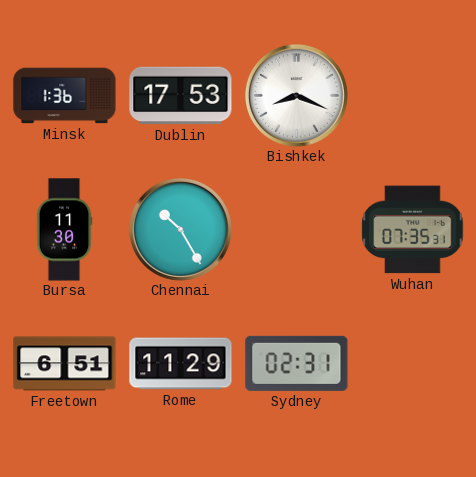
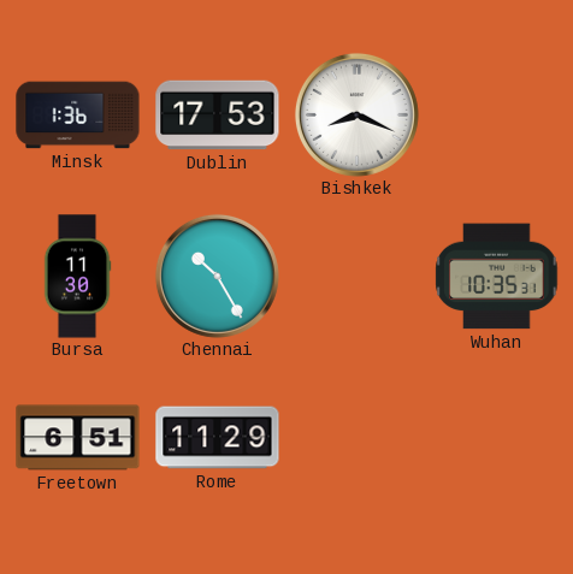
Wuhan: 07:35 -> 10:35 (497, 277)
Sydney: 02:31 -> none (297, 363)
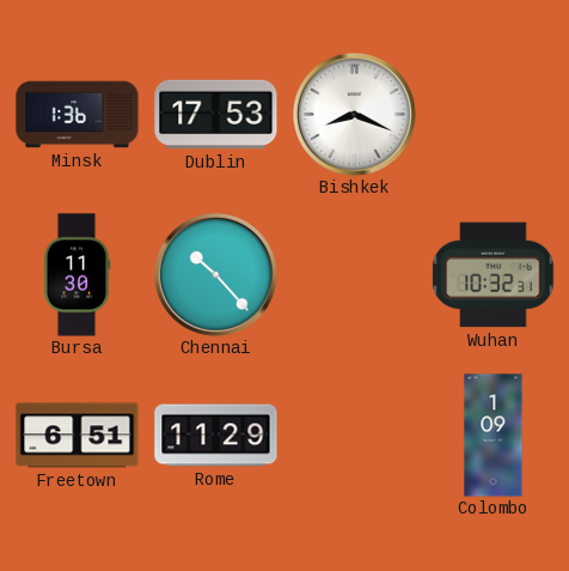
Chennai: 10:25 -> 10:23 (215, 274)
Wuhan: 10:35 -> 10:32 (494, 275)
Colombo: none -> 1:09 (494, 436)
